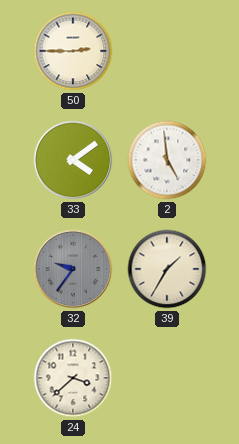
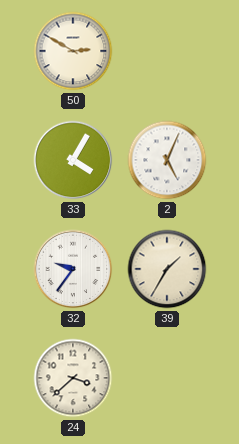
50: 2:45 -> 2:50 (73, 51)
33: 4:09 -> 4:05 (73, 160)
2: 4:59 -> 5:04 (167, 160)
32 dial: grey -> white (73, 269)
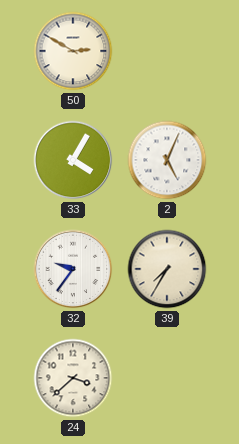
39: 1:35 -> 7:35 (167, 269)
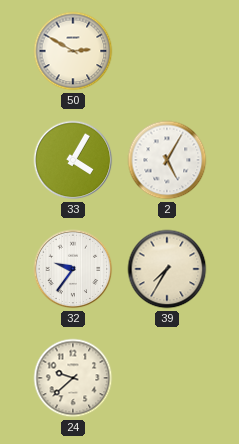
2: 5:04 -> 5:05 (167, 160)
24: 3:38 -> 9:38 (73, 378)
